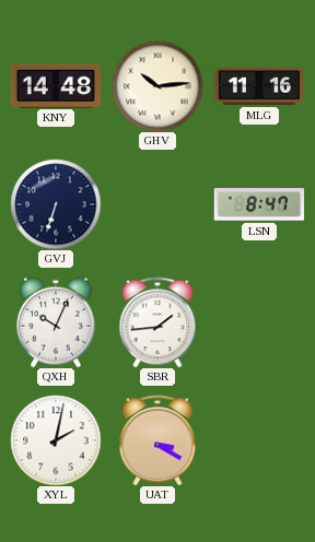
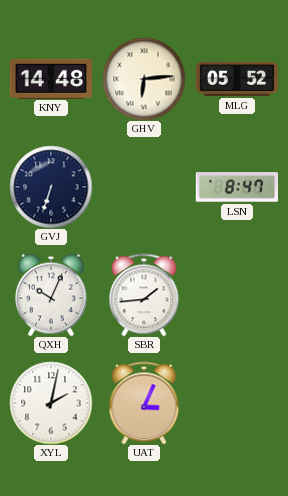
GHV: 10:14 -> 6:14 (144, 79)
MLG: 11:16 -> 05:52 (237, 79)
UAT: 3:20 -> 3:04 (144, 403)
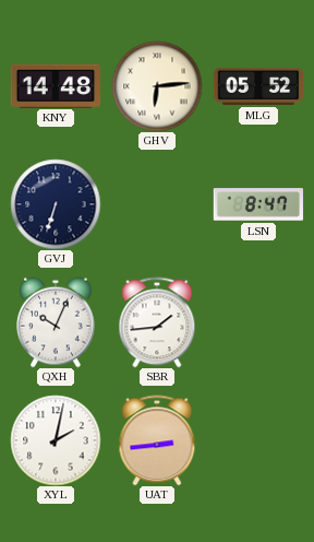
UAT: 3:04 -> 2:44 (157, 440)
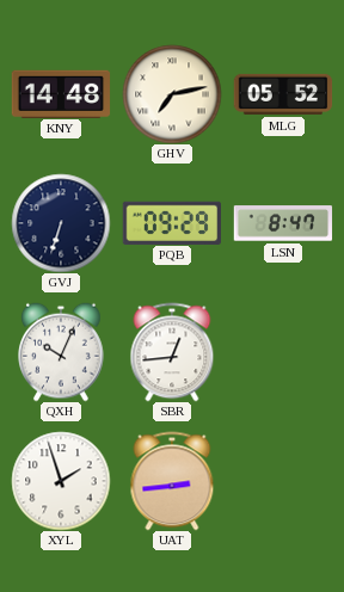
GHV: 6:14 -> 7:13 (172, 94)
PQB: none -> 09:29 (171, 222)
SBR: 1:44 -> 12:44 (172, 352)
XYL: 2:02 -> 1:57 (61, 481)
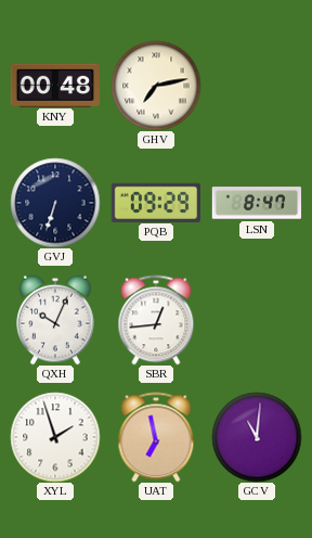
KNY: 14:48 -> 00:48 (55, 85)
MLG: 05:52 -> none (283, 94)
UAT: 2:44 -> 6:58 (156, 437)
GCV: none -> 11:01 (257, 437)
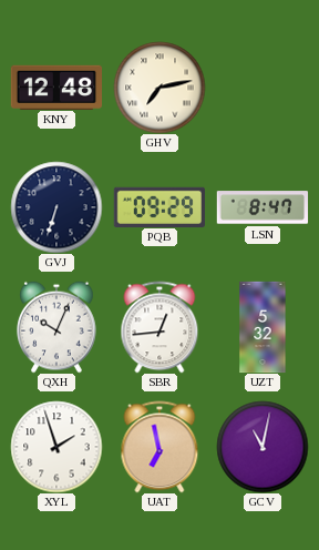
KNY: 00:48 -> 12:48 (56, 86)
UZT: none -> 5:32 (263, 327)
GCV: 11:01 -> 11:02 (263, 447)
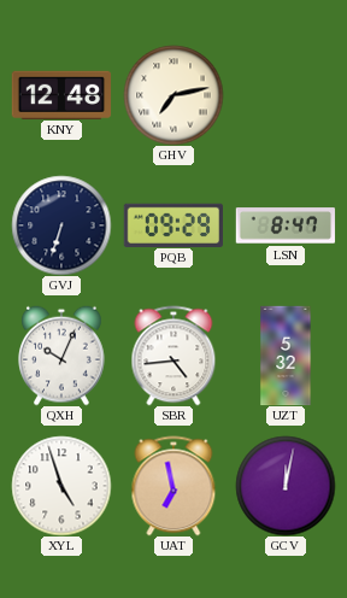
SBR: 12:44 -> 4:44 (173, 356)
XYL: 1:57 -> 4:57 (61, 486)
GCV: 11:02 -> 12:02 (286, 486)
